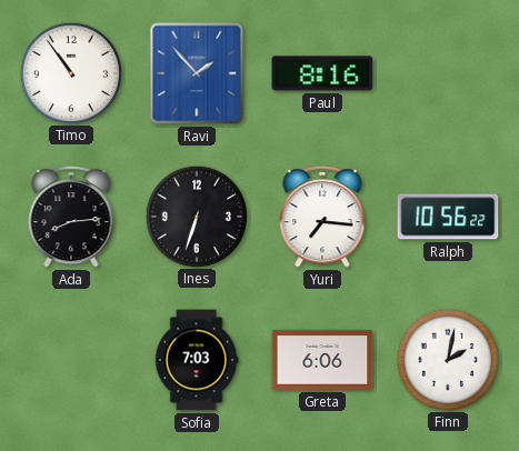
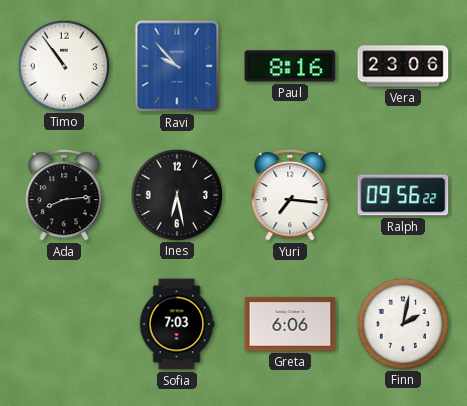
Ravi: 1:53 -> 9:53 (177, 66)
Vera: none -> 23:06 (403, 66)
Ines: 6:33 -> 6:28 (176, 194)
Ralph: 10:56 -> 09:56 (403, 195)
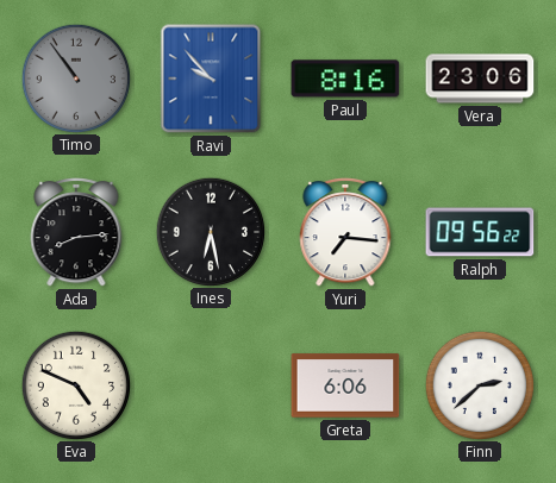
Timo dial: white -> grey (75, 77)
Eva: none -> 4:49 (75, 384)
Sofia: 7:03 -> none (177, 324)
Finn: 2:02 -> 2:38 (479, 384)
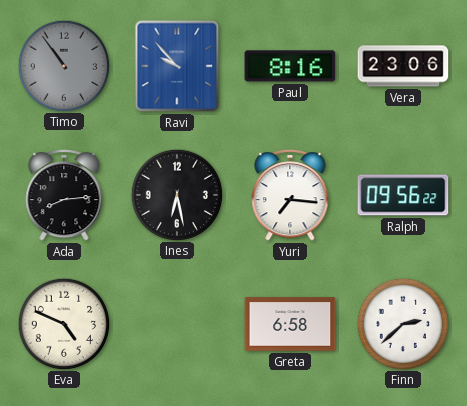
Greta: 6:06 -> 6:58 (290, 324)
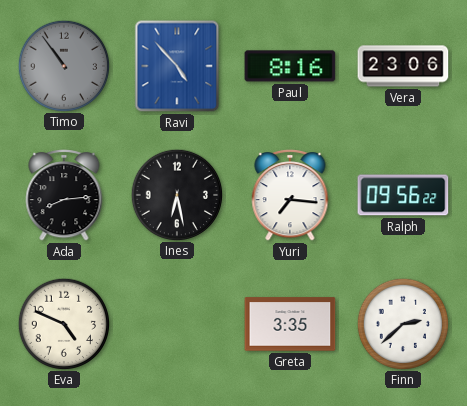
Ravi: 9:53 -> 4:53 (177, 66)
Greta: 6:58 -> 3:35 (290, 324)
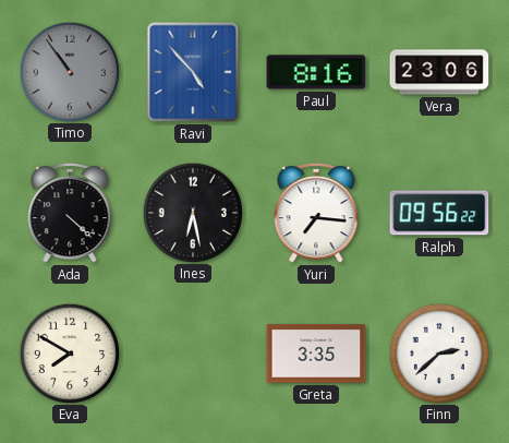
Ada: 8:14 -> 4:22 (70, 214)
Eva: 4:49 -> 7:50 (69, 352)
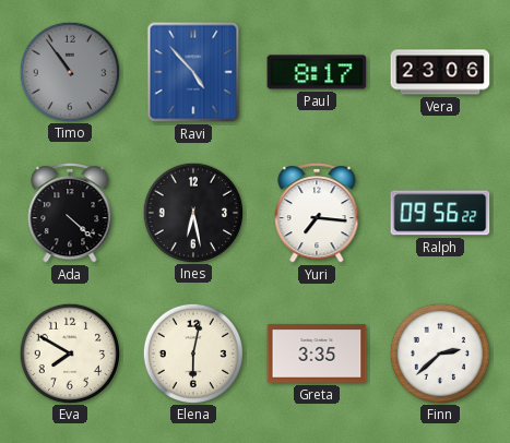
Paul: 8:16 -> 8:17 (317, 72)
Elena: none -> 6:02 (192, 352)
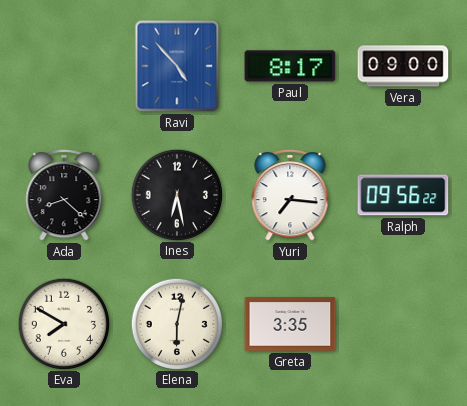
Timo: 10:54 -> none (69, 71)
Vera: 23:06 -> 09:00 (403, 66)
Ada: 4:22 -> 8:22 (64, 196)
Finn: 2:38 -> none (439, 352)
